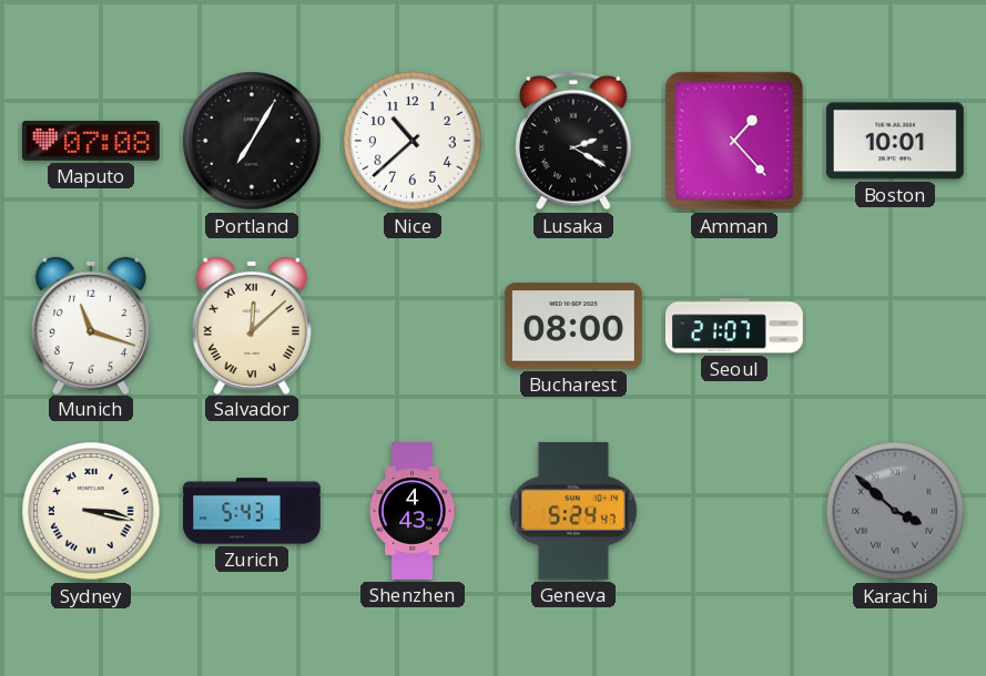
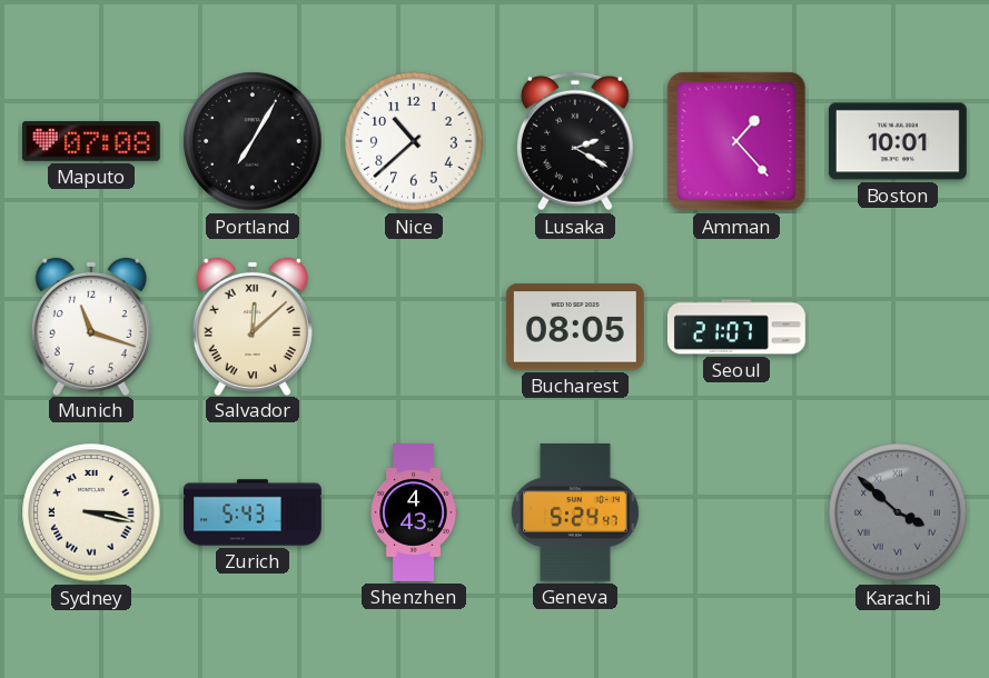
Bucharest: 08:00 -> 08:05 (575, 327)
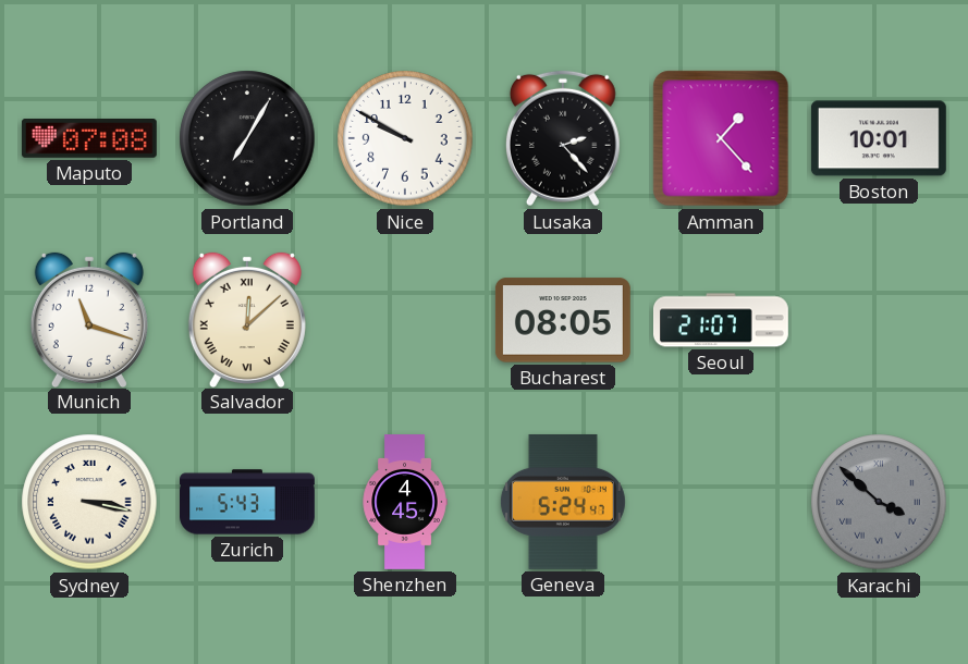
Nice: 10:38 -> 9:50 (405, 138)
Lusaka: 2:20 -> 2:23 (563, 138)
Shenzhen: 4:43 -> 4:45 (405, 503)
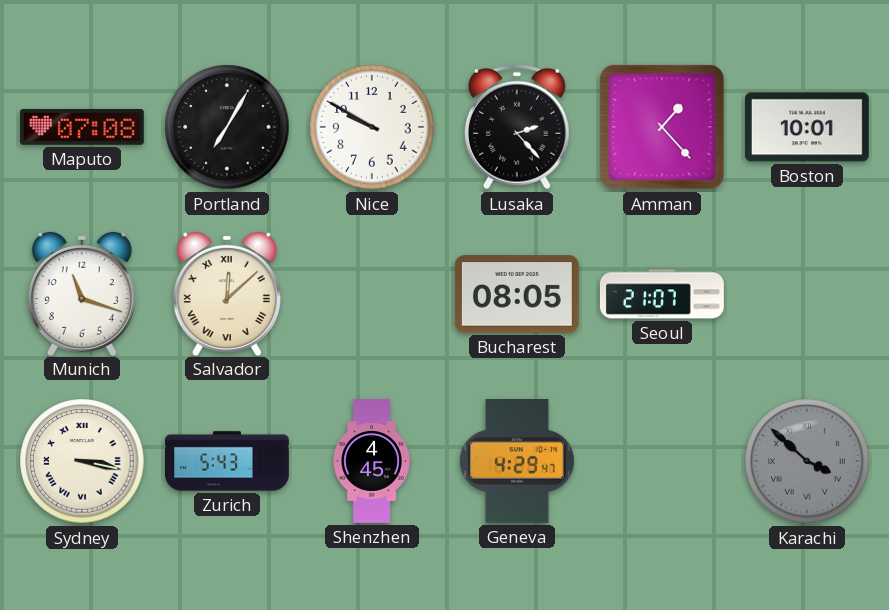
Geneva: 5:24 -> 4:29 (517, 461)
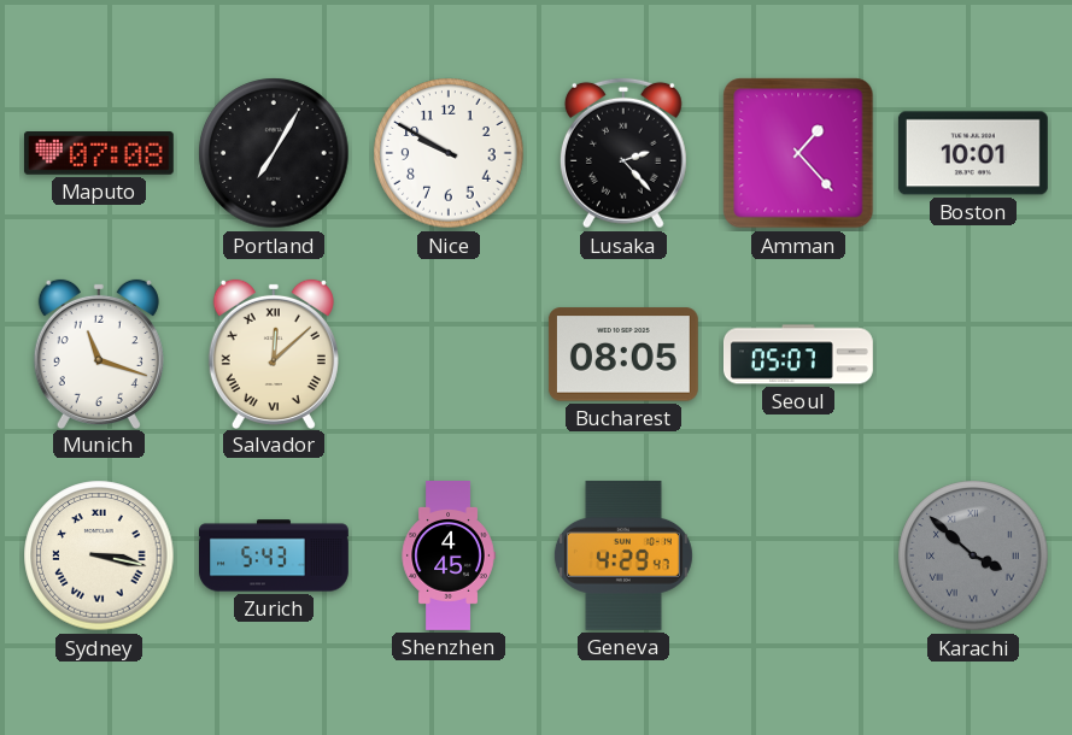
Seoul: 21:07 -> 05:07 (798, 354)
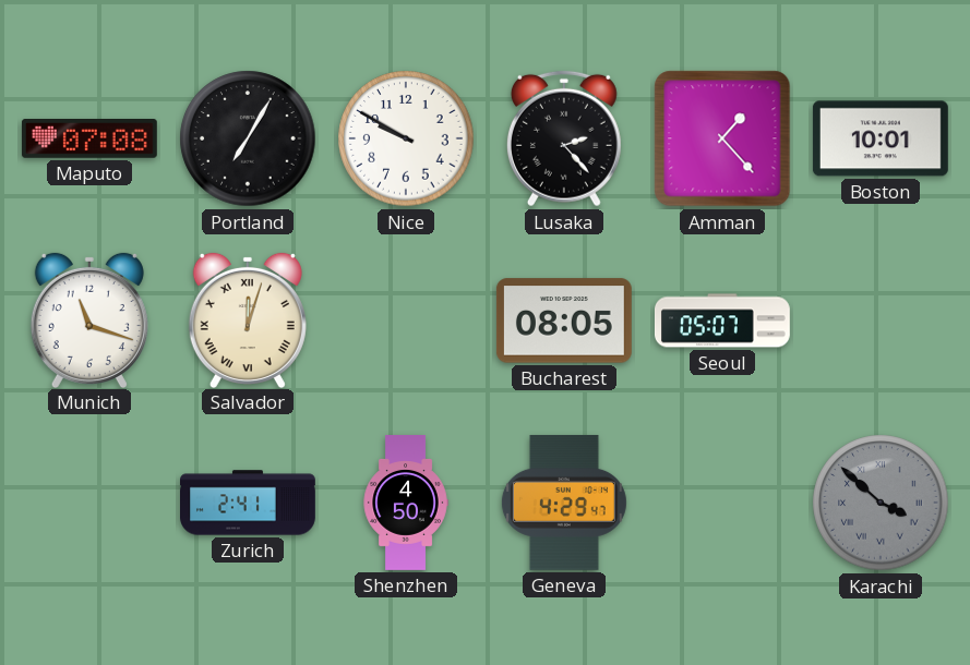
Salvador: 12:08 -> 12:03 (248, 319)
Sydney: 3:17 -> none (99, 555)
Zurich: 5:43 -> 2:41 (249, 503)
Shenzhen: 4:45 -> 4:50 (406, 504)
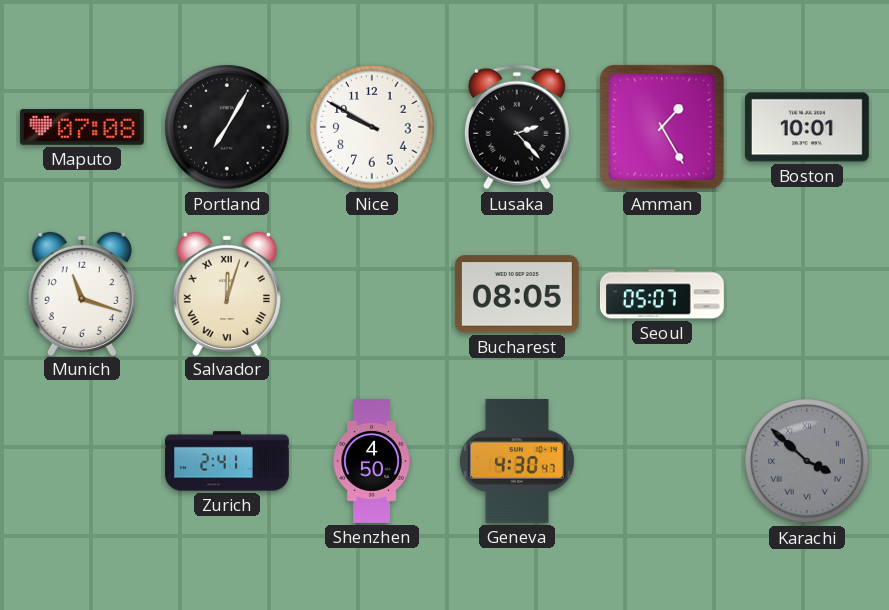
Amman: 1:23 -> 1:25 (662, 127)
Geneva: 4:29 -> 4:30 (517, 461)
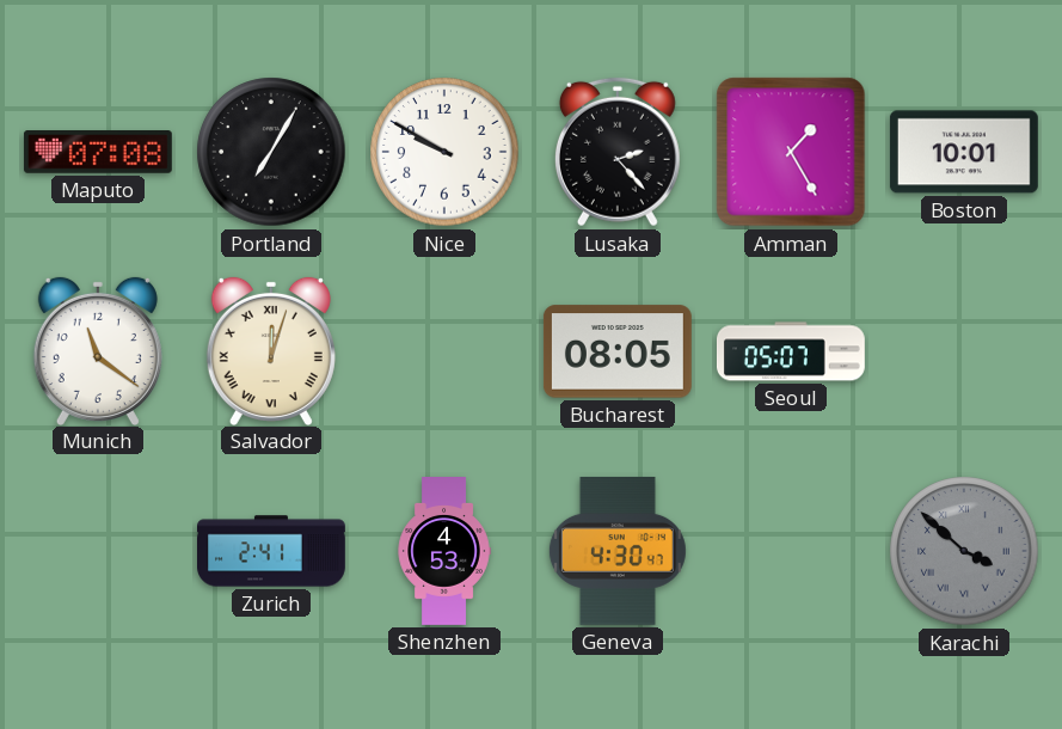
Munich: 11:18 -> 11:21 (98, 350)
Shenzhen: 4:50 -> 4:53 (444, 552)
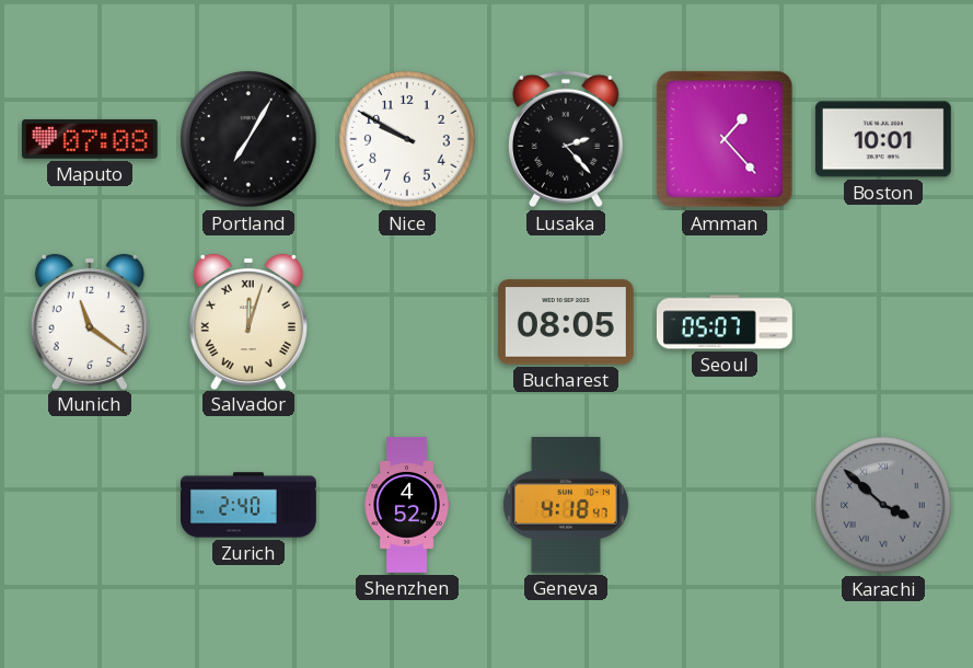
Amman: 1:25 -> 1:23 (725, 139)
Zurich: 2:41 -> 2:40 (250, 505)
Shenzhen: 4:53 -> 4:52 (407, 506)
Geneva: 4:30 -> 4:18 (566, 505)
